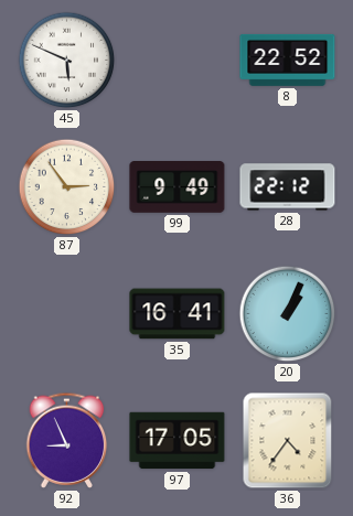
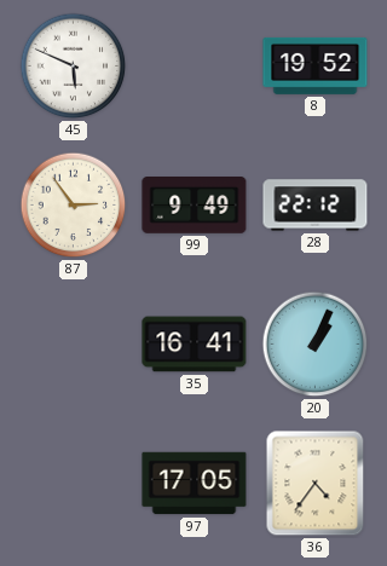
8: 22:52 -> 19:52 (316, 65)
92: 8:56 -> none (67, 440)
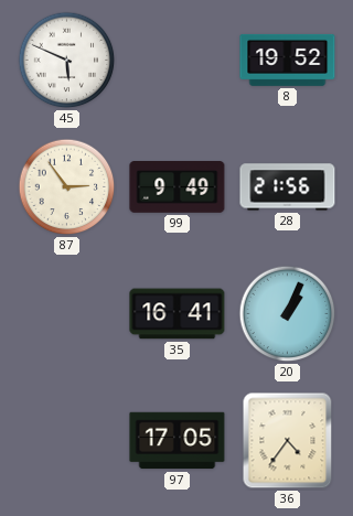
28: 22:12 -> 21:56 (288, 187)
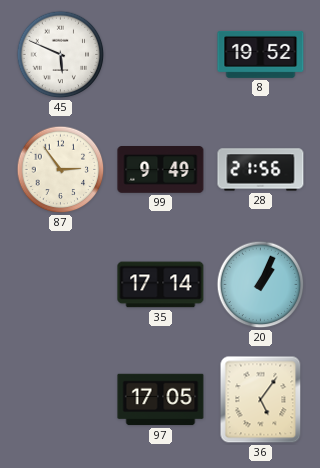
35: 16:41 -> 17:14 (161, 285)
36: 4:36 -> 5:06 (261, 400)
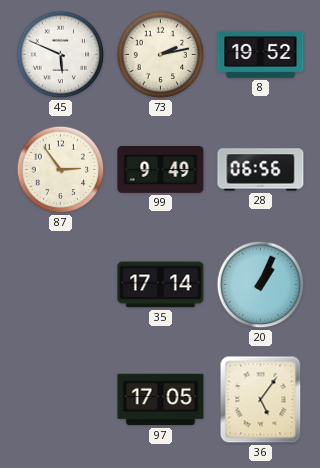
73: none -> 2:13 (161, 55)
28: 21:56 -> 06:56 (261, 170)
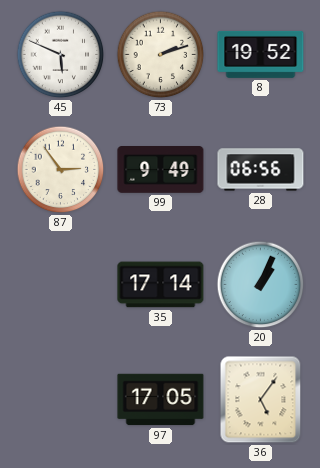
73: 2:13 -> 2:12 (161, 55)
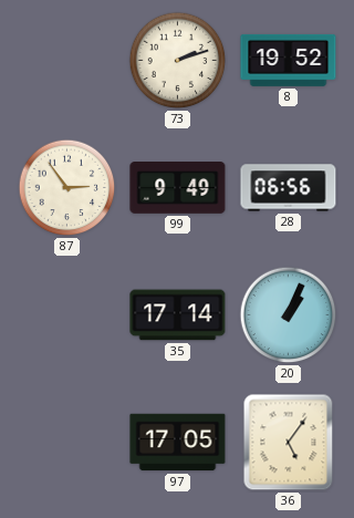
45: 5:49 -> none (61, 55)
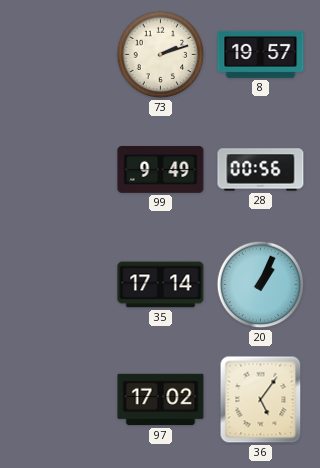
8: 19:52 -> 19:57 (261, 54)
87: 2:54 -> none (67, 188)
28: 06:56 -> 00:56 (261, 170)
97: 17:05 -> 17:02 (161, 400)
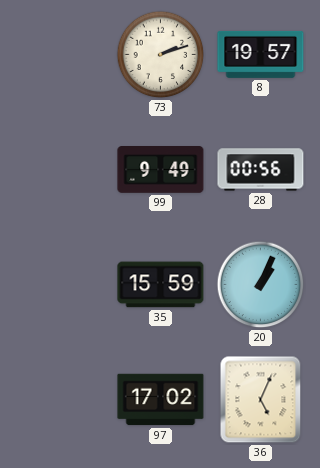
35: 17:14 -> 15:59 (161, 285)
36: 5:06 -> 5:04 (261, 400)
